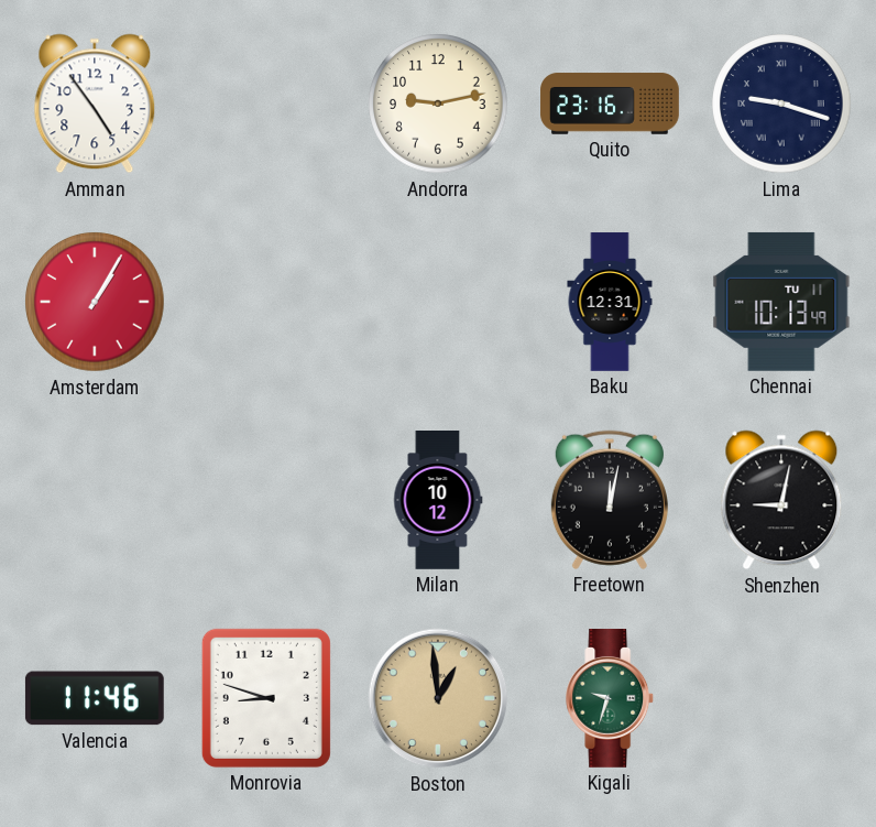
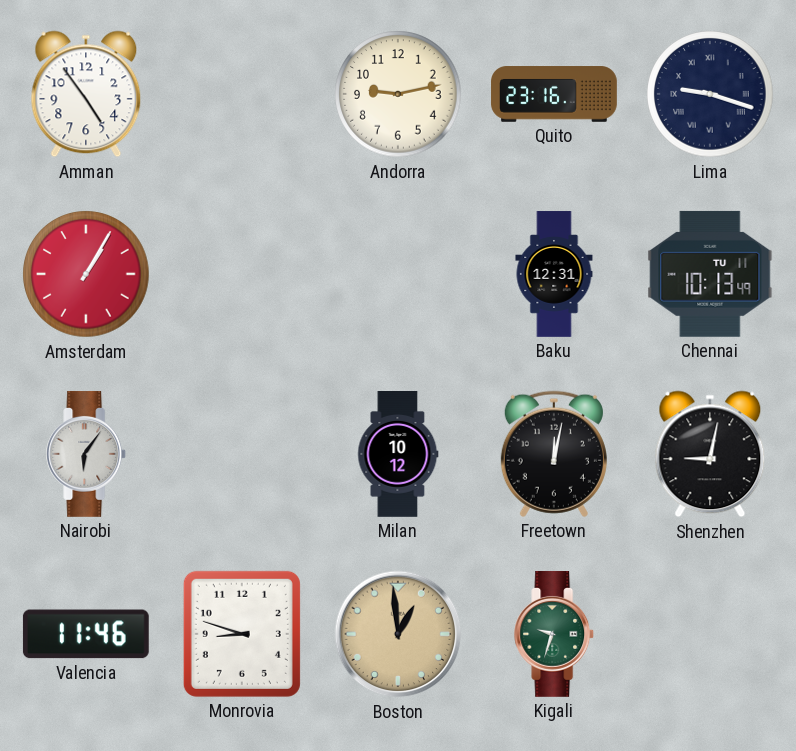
Nairobi: none -> 6:06 (87, 455)
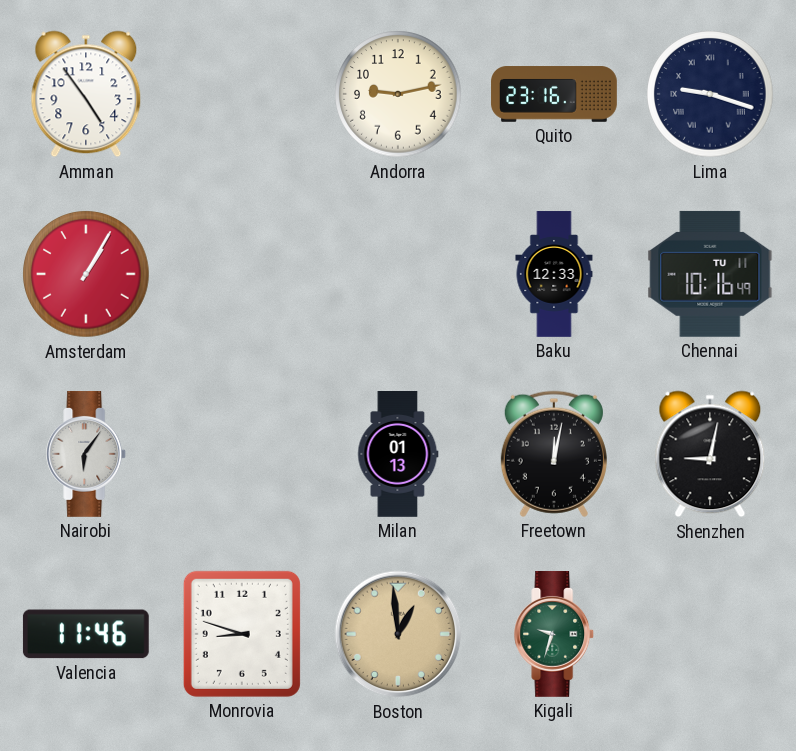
Baku: 12:31 -> 12:33 (554, 274)
Chennai: 10:13 -> 10:16 (710, 274)
Milan: 10:12 -> 01:13 (398, 455)
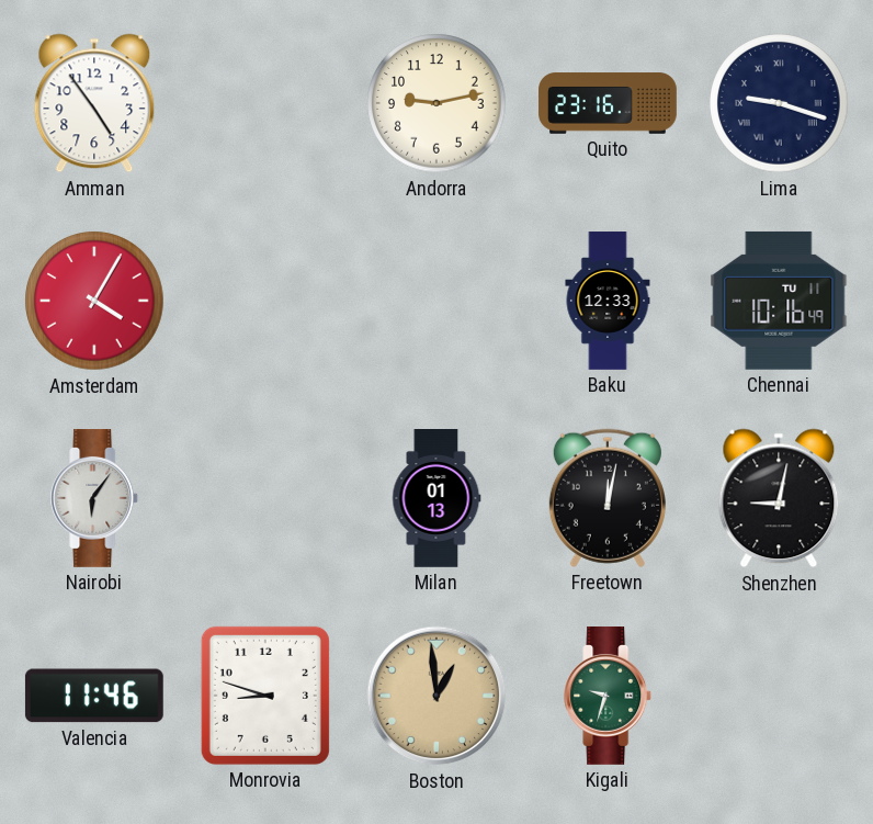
Amsterdam: 1:05 -> 4:05 (94, 301)
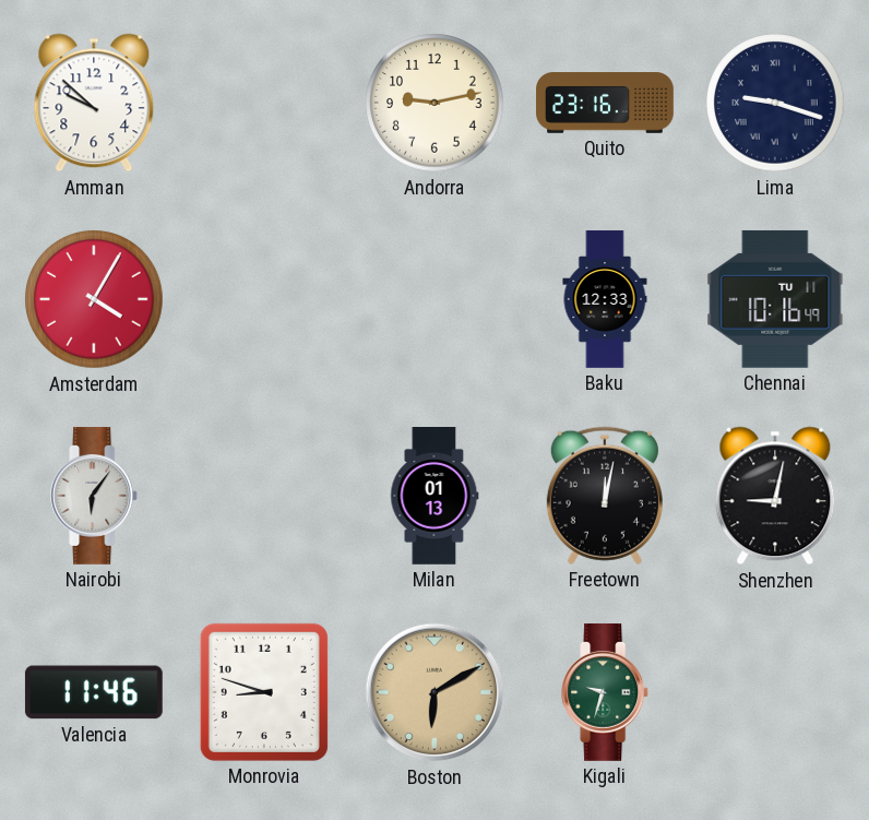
Amman: 4:54 -> 9:52 (94, 103)
Boston: 12:59 -> 6:10 (434, 692)
